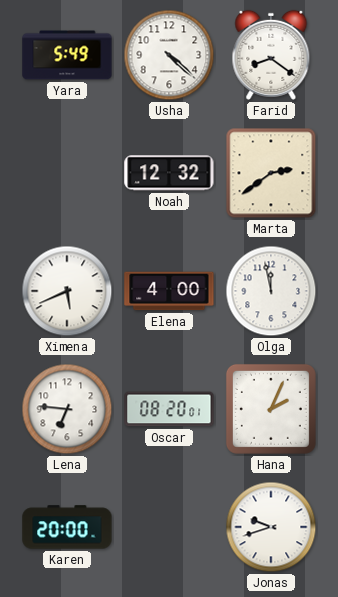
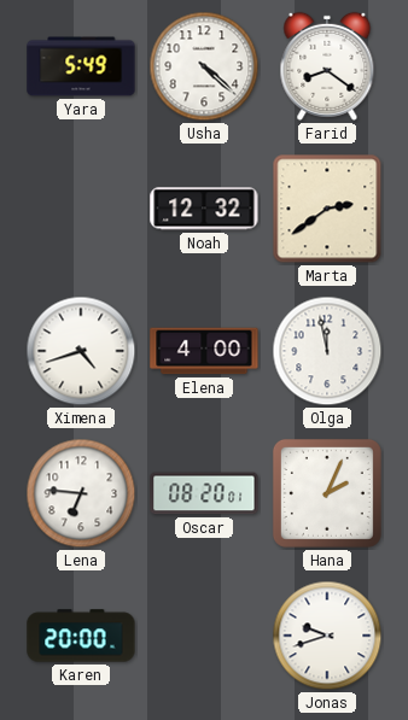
Ximena: 5:41 -> 4:42 (81, 351)
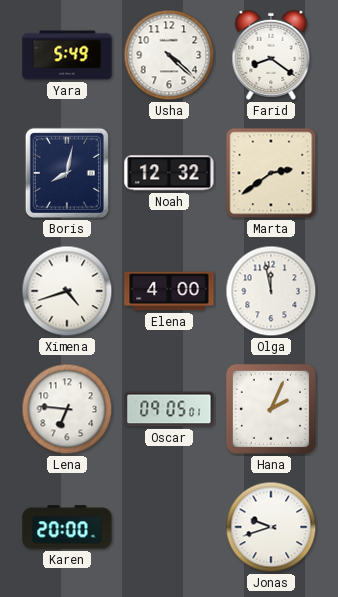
Boris: none -> 8:02 (67, 173)
Oscar: 08:20 -> 09:05 (169, 409)
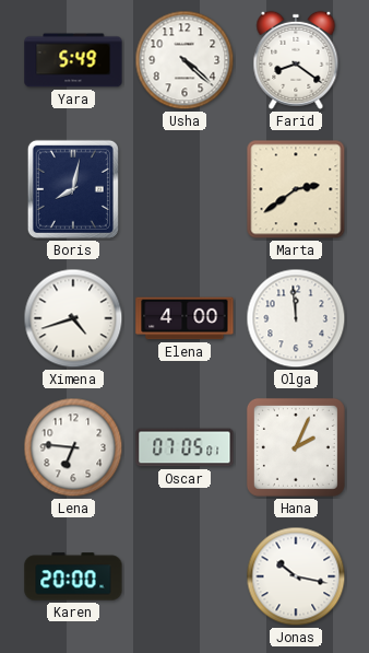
Noah: 12:32 -> none (169, 173)
Olga: 11:58 -> 11:59 (296, 318)
Oscar: 09:05 -> 07:05 (184, 447)
Jonas: 9:42 -> 10:17 (296, 576)
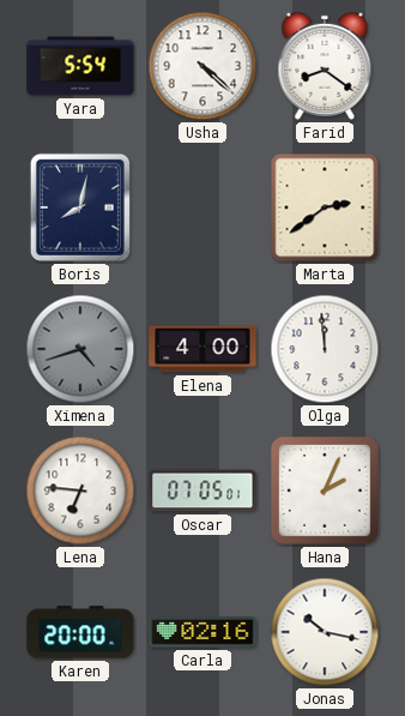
Yara: 5:49 -> 5:54 (80, 66)
Ximena dial: white -> grey (80, 349)
Carla: none -> 02:16 (202, 632)
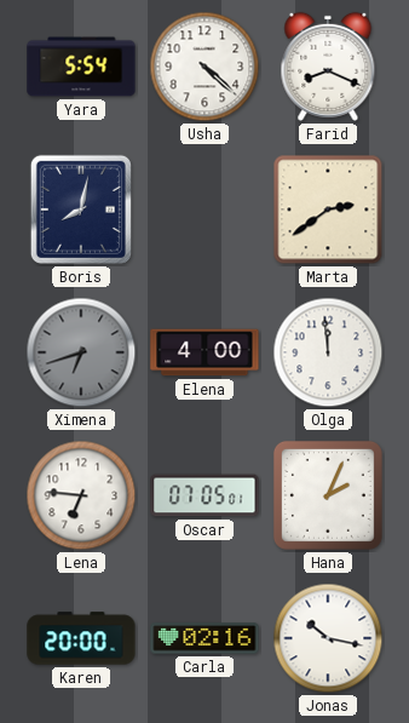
Farid: 8:21 -> 8:19 (328, 67)
Ximena: 4:42 -> 6:42 (81, 352)
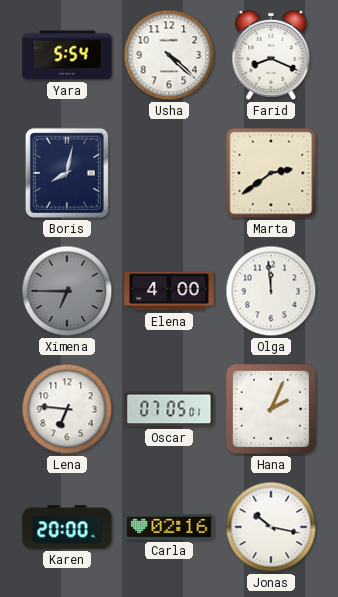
Ximena: 6:42 -> 6:45 (67, 291)
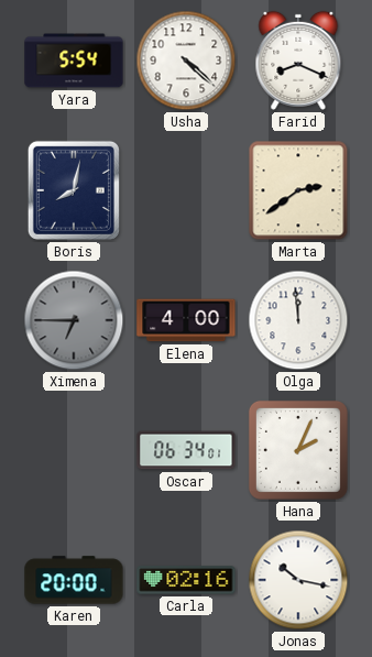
Lena: 6:46 -> none (67, 409)
Oscar: 07:05 -> 06:34 (186, 450)
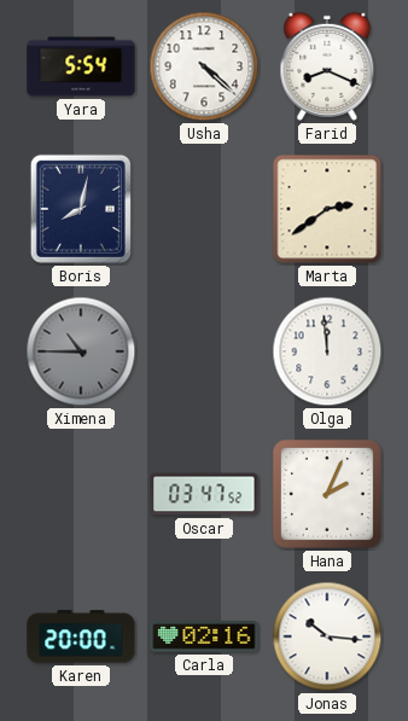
Ximena: 6:45 -> 10:45 (81, 351)
Elena: 4:00 -> none (186, 320)
Oscar: 06:34 -> 03:47 (204, 494)
Jonas: 10:17 -> 10:16 (327, 636)
